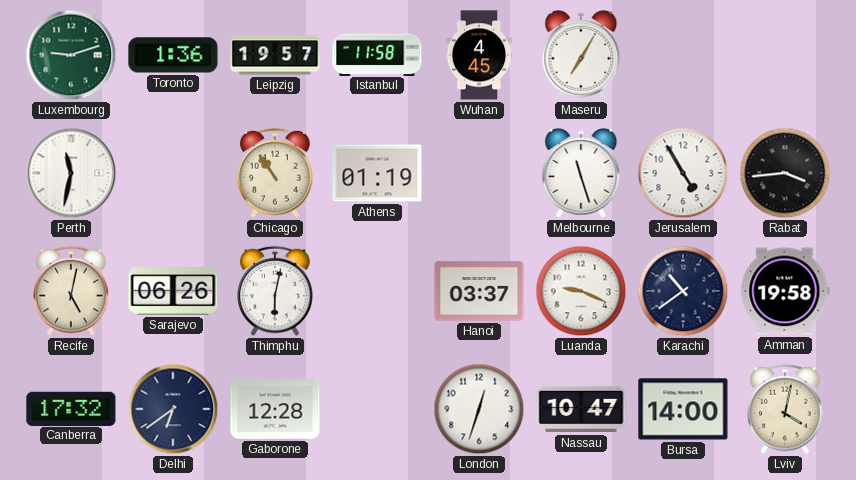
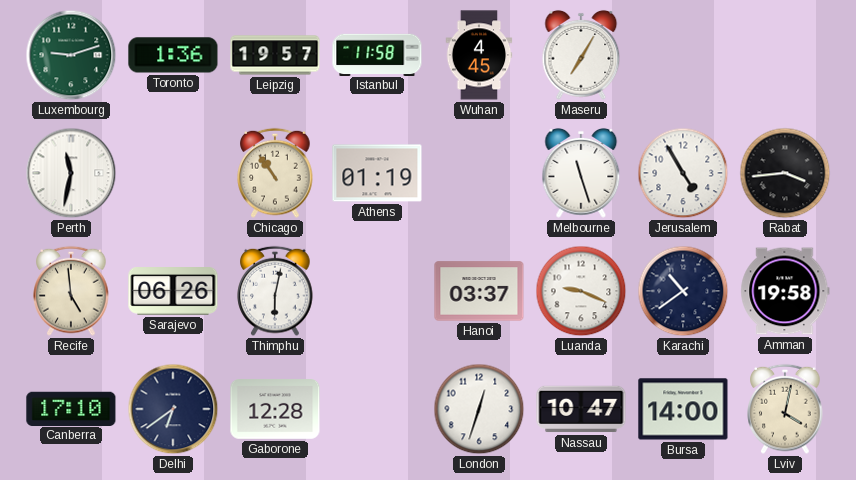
Recife: 5:02 -> 4:59 (71, 291)
Canberra: 17:32 -> 17:10 (71, 408)
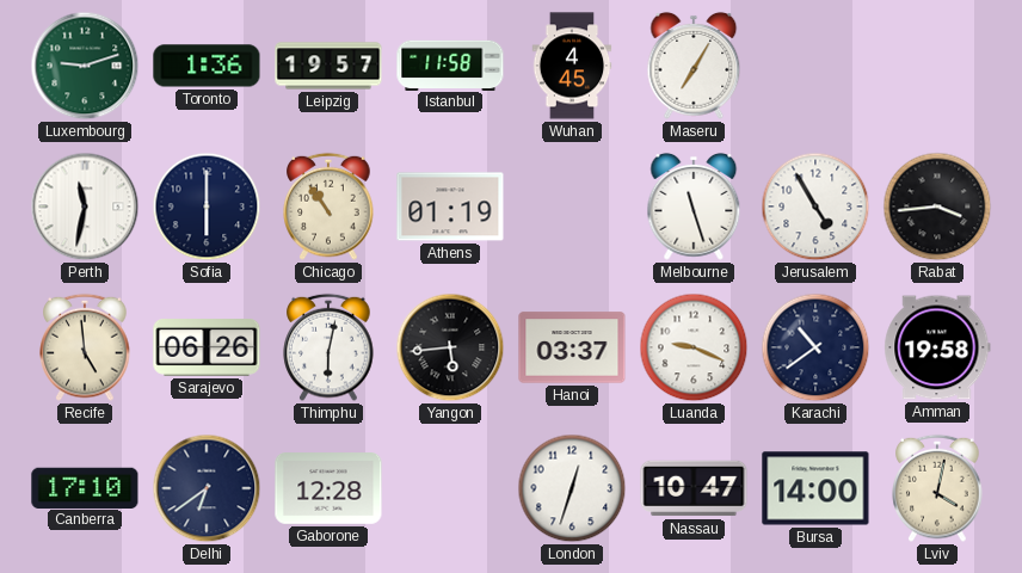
Sofia: none -> 6:00 (207, 207)
Yangon: none -> 5:44 (450, 347)
